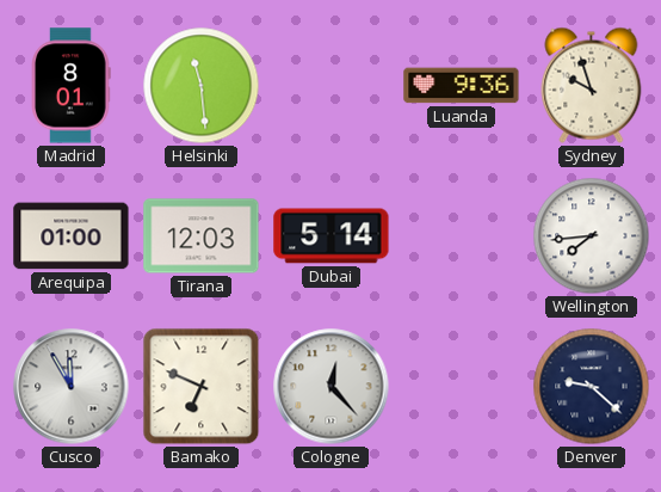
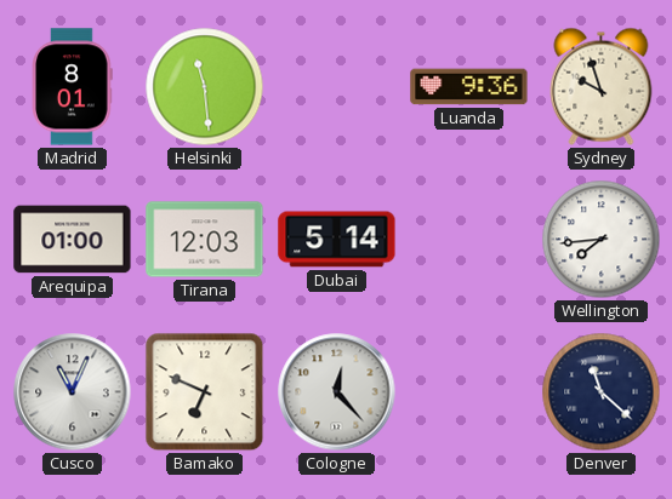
Cusco: 11:55 -> 11:04 (73, 392)
Denver: 9:22 -> 11:22 (602, 392)
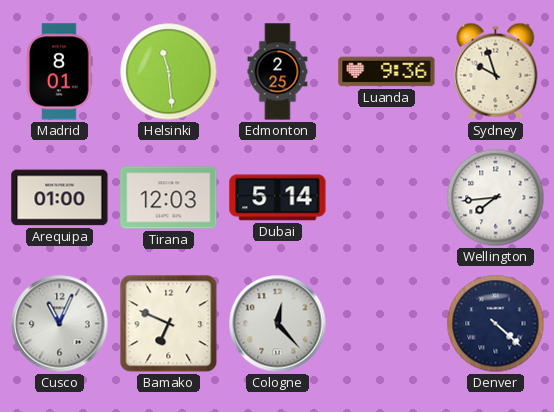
Edmonton: none -> 2:25 (278, 72)
Denver: 11:22 -> 4:22 (496, 324)
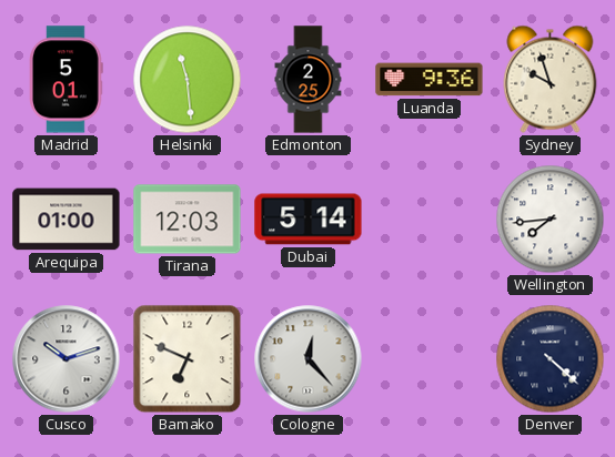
Madrid: 8:01 -> 5:01 (67, 80)
Cusco: 11:04 -> 10:12 (67, 359)
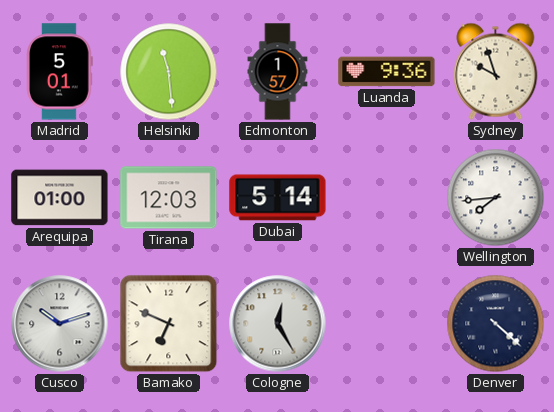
Edmonton: 2:25 -> 1:57 (278, 72)
Cologne: 12:23 -> 12:25 (278, 324)
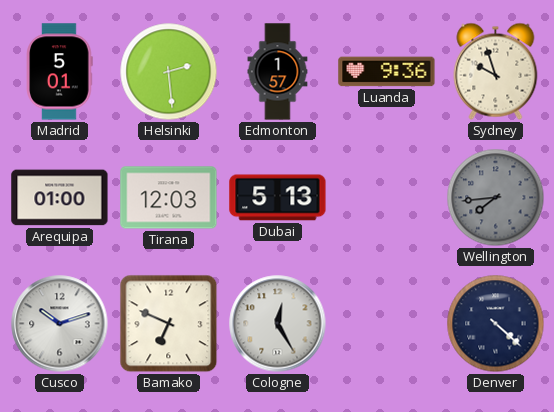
Helsinki: 11:29 -> 2:29 (169, 72)
Dubai: 5:14 -> 5:13 (278, 198)
Wellington dial: white -> grey (496, 198)
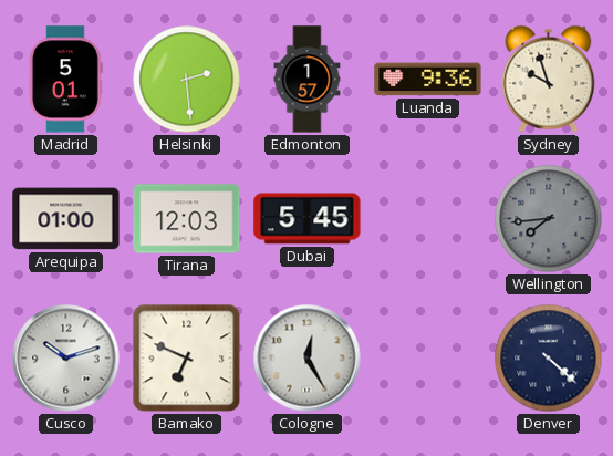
Dubai: 5:13 -> 5:45 (308, 219)
